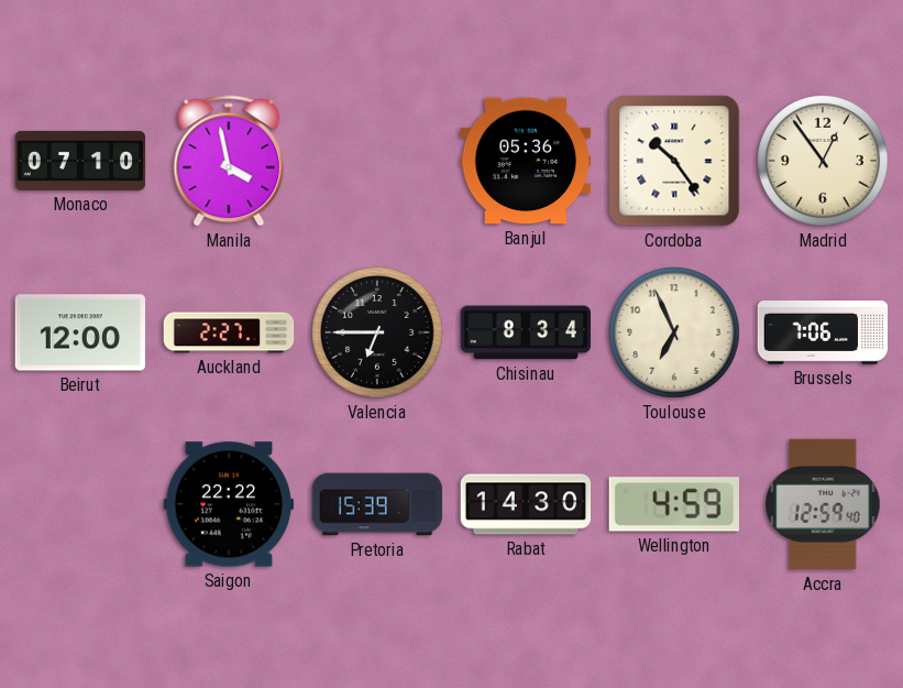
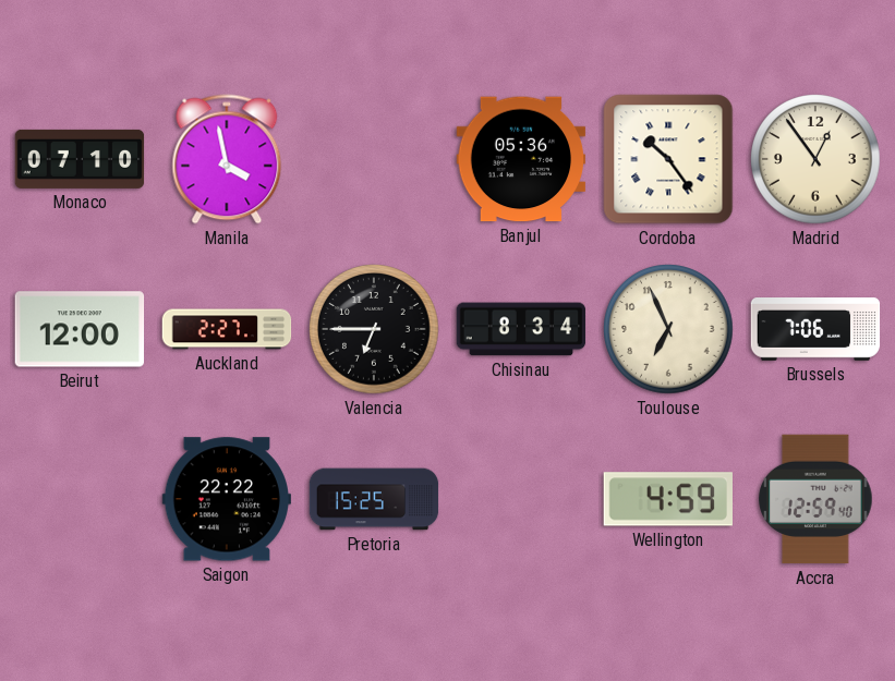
Pretoria: 15:39 -> 15:25 (374, 499)
Rabat: 14:30 -> none (526, 504)
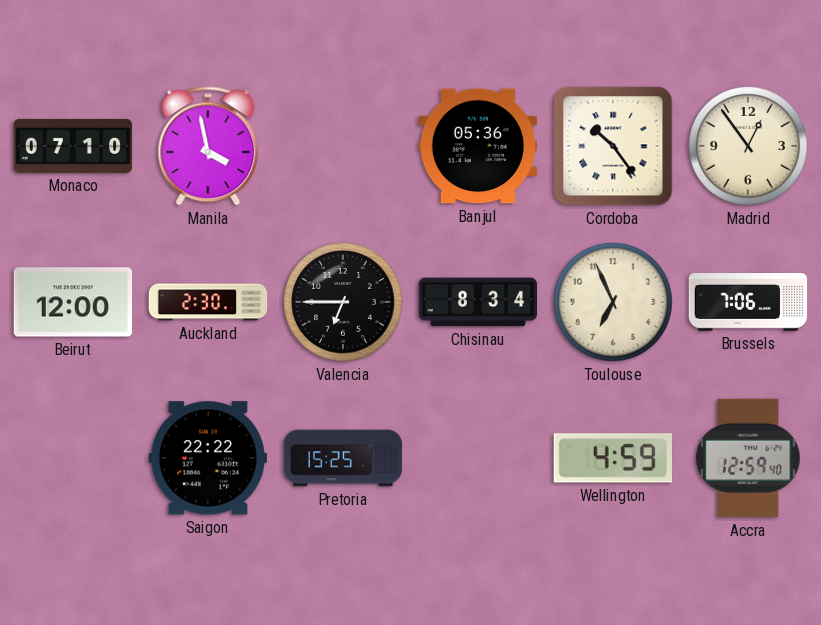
Auckland: 2:27 -> 2:30 (208, 302)
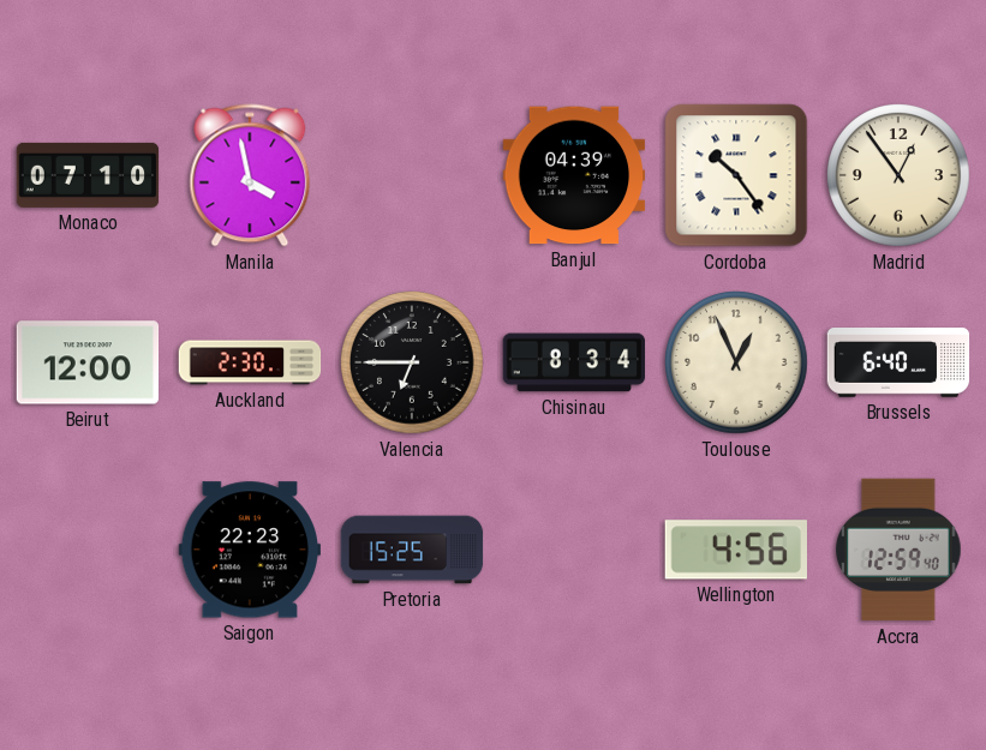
Banjul: 05:36 -> 04:39 (574, 175)
Toulouse: 6:56 -> 12:56 (736, 362)
Brussels: 7:06 -> 6:40 (898, 364)
Saigon: 22:22 -> 22:23 (249, 550)
Wellington: 4:59 -> 4:56 (735, 550)
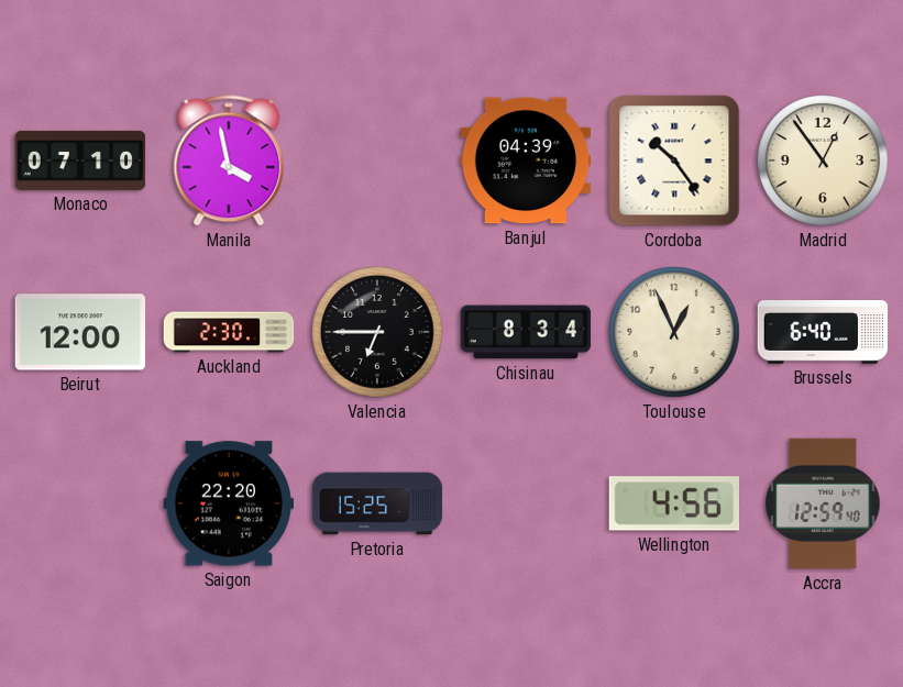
Saigon: 22:23 -> 22:20 (228, 503)
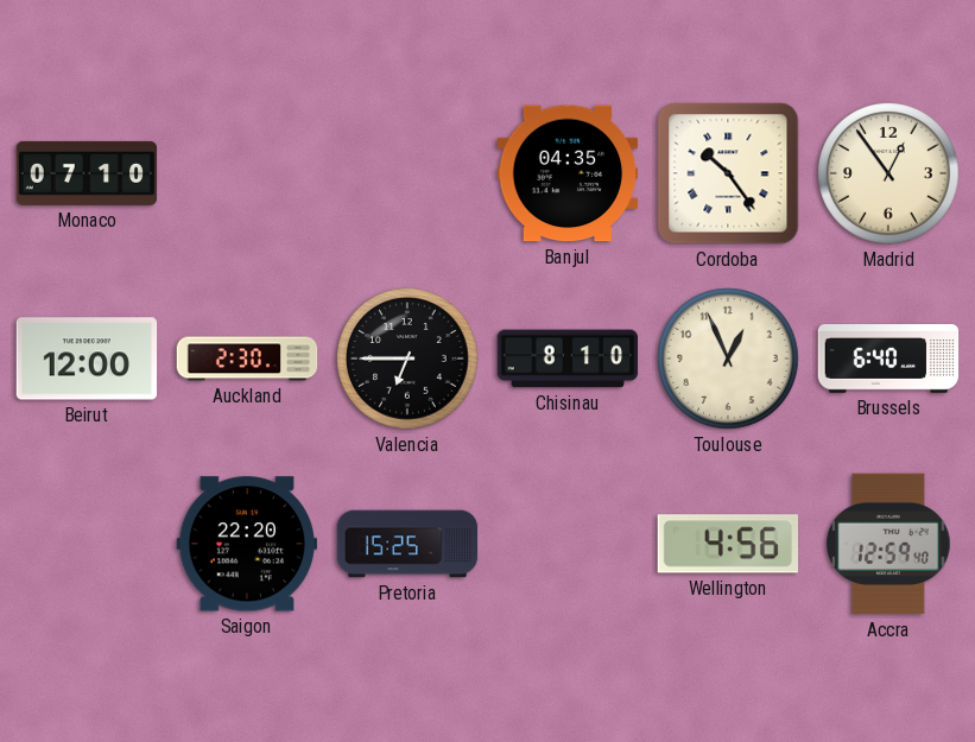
Manila: 3:58 -> none (229, 160)
Banjul: 04:39 -> 04:35 (568, 173)
Chisinau: 8:34 -> 8:10 (568, 359)
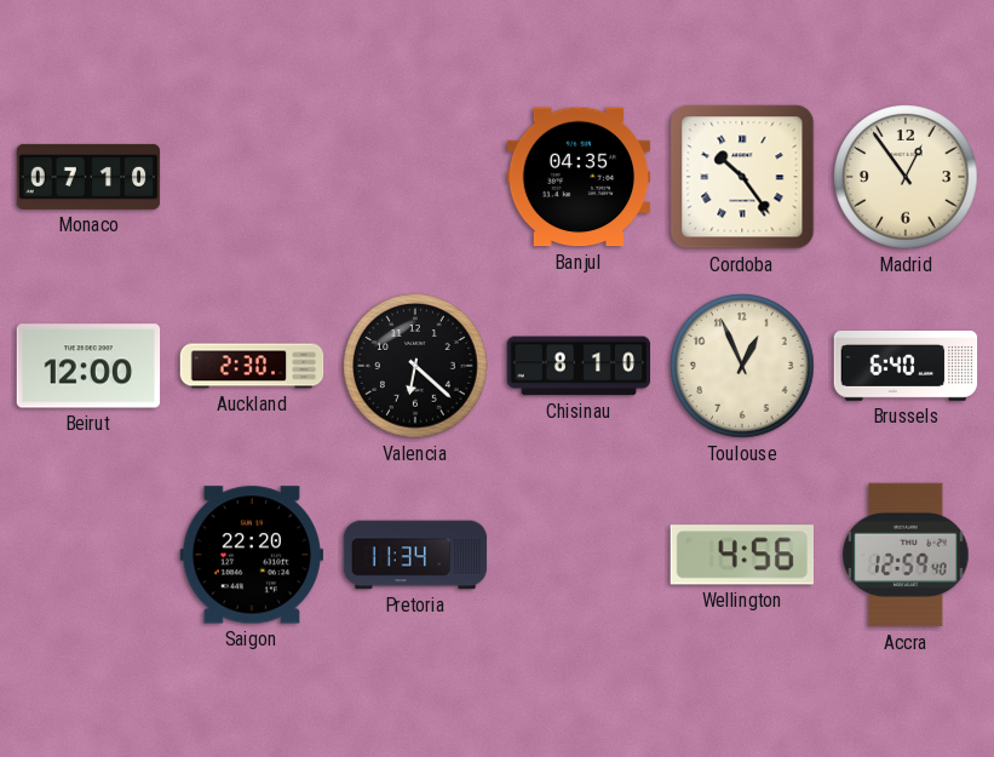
Valencia: 6:45 -> 6:22 (415, 366)
Pretoria: 15:25 -> 11:34 (415, 555)
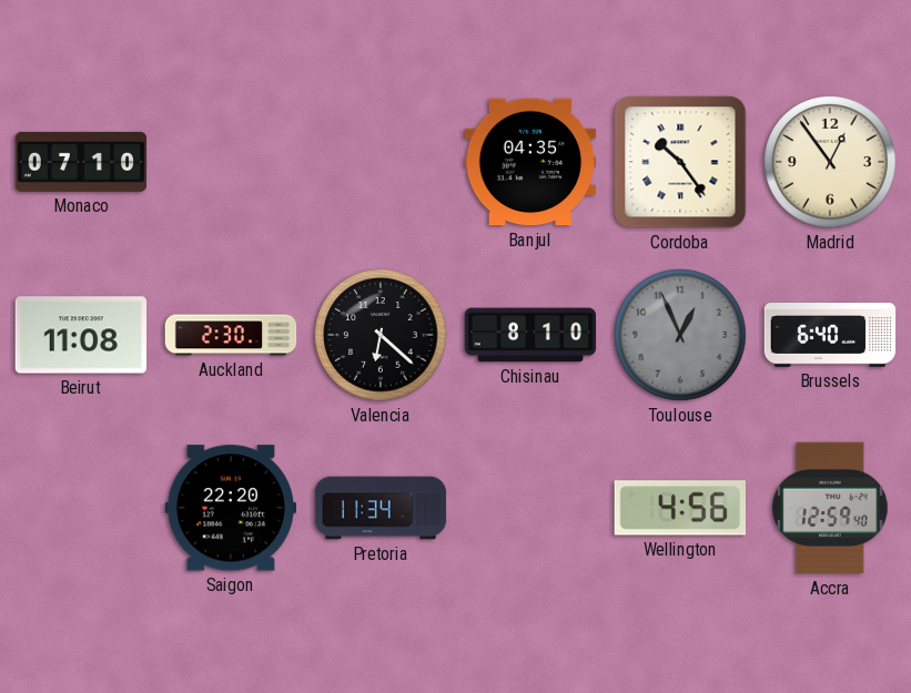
Beirut: 12:00 -> 11:08 (81, 335)
Toulouse dial: cream -> grey (680, 335)
